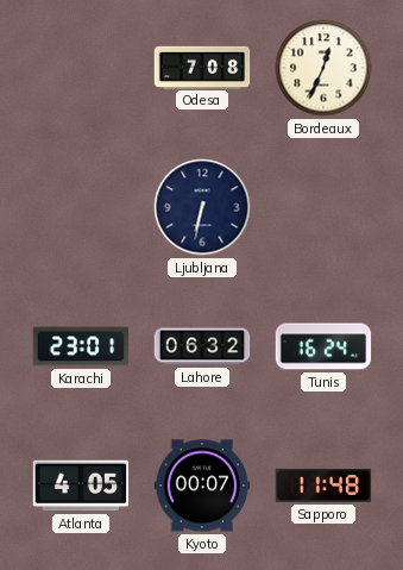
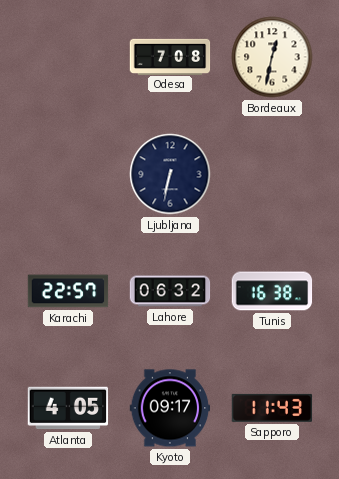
Bordeaux: 12:34 -> 12:32 (272, 57)
Karachi: 23:01 -> 22:57 (68, 291)
Tunis: 16:24 -> 16:38 (272, 291)
Kyoto: 00:07 -> 09:17 (170, 408)
Sapporo: 11:48 -> 11:43 (272, 408)
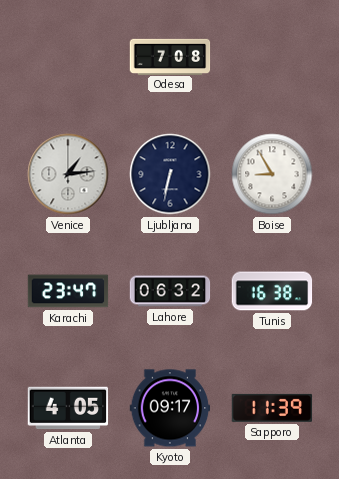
Bordeaux: 12:32 -> none (272, 57)
Venice: none -> 1:14 (68, 174)
Boise: none -> 8:55 (272, 174)
Karachi: 22:57 -> 23:47 (68, 291)
Sapporo: 11:43 -> 11:39 (272, 408)
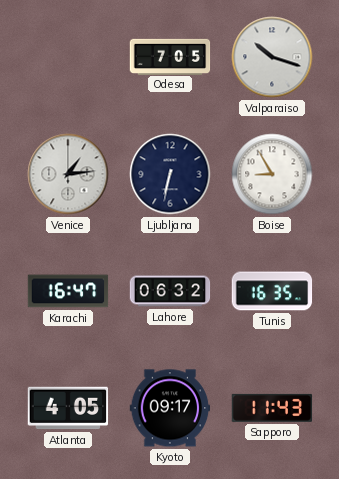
Odesa: 7:08 -> 7:05 (170, 56)
Valparaiso: none -> 10:18 (272, 57)
Karachi: 23:47 -> 16:47 (68, 291)
Tunis: 16:38 -> 16:35 (272, 291)
Sapporo: 11:39 -> 11:43 (272, 408)
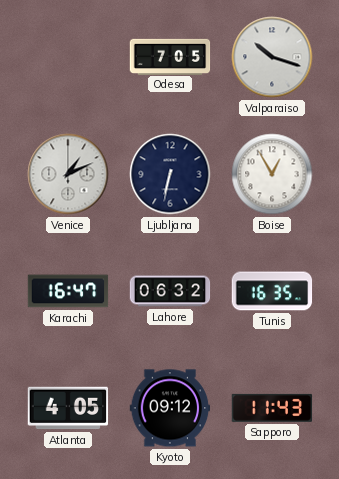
Venice: 1:14 -> 1:11 (68, 174)
Boise: 8:55 -> 12:55 (272, 174)
Kyoto: 09:17 -> 09:12 (170, 408)
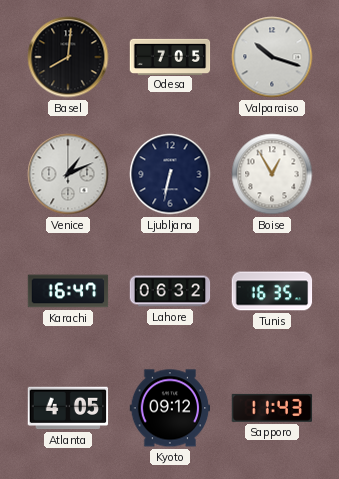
Basel: none -> 8:01 (68, 57)
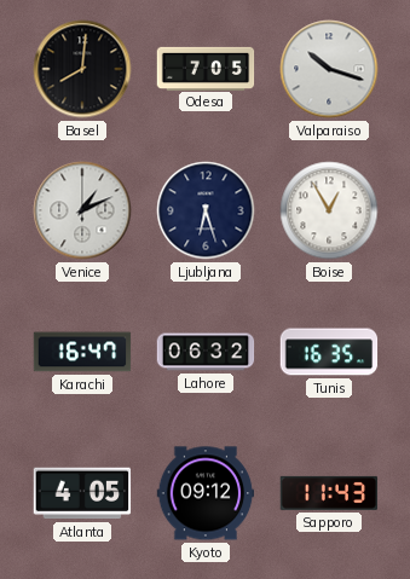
Ljubljana: 6:32 -> 6:27 (206, 210)
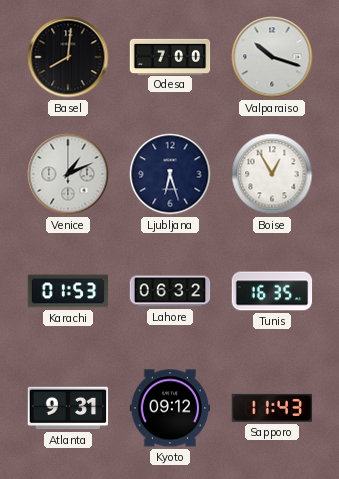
Odesa: 7:05 -> 7:00 (170, 56)
Karachi: 16:47 -> 01:53 (68, 291)
Atlanta: 4:05 -> 9:31 (68, 408)
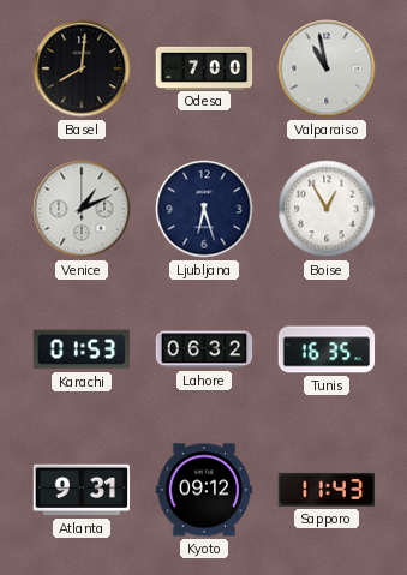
Valparaiso: 10:18 -> 10:58 (327, 68)
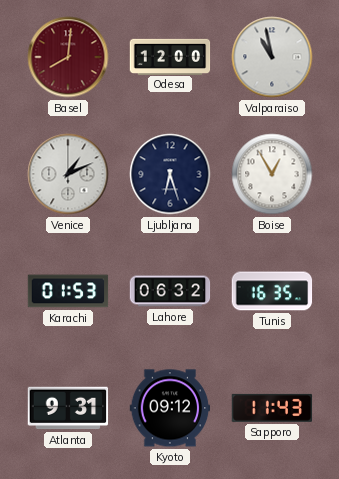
Basel dial: black -> burgundy (68, 57)
Odesa: 7:00 -> 12:00 (170, 56)
